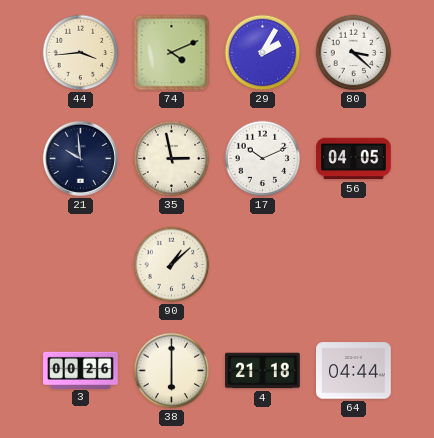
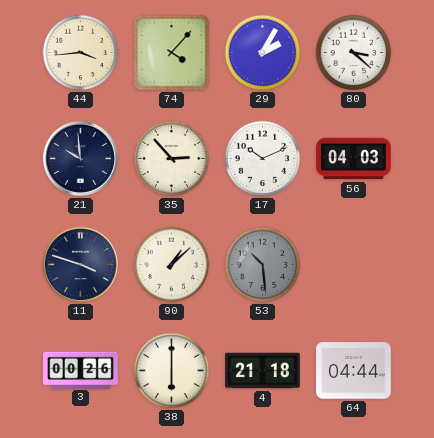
74: 4:11 -> 4:07 (172, 53)
35: 2:58 -> 2:53 (172, 159)
56: 04:05 -> 04:03 (354, 159)
11: none -> 3:48 (80, 264)
53: none -> 10:29 (263, 265)
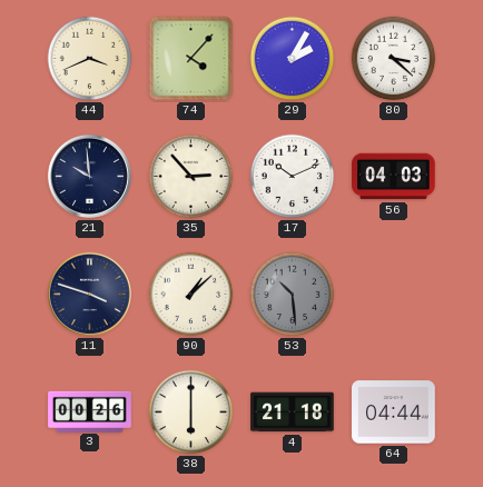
44: 3:44 -> 3:41 (90, 59)
